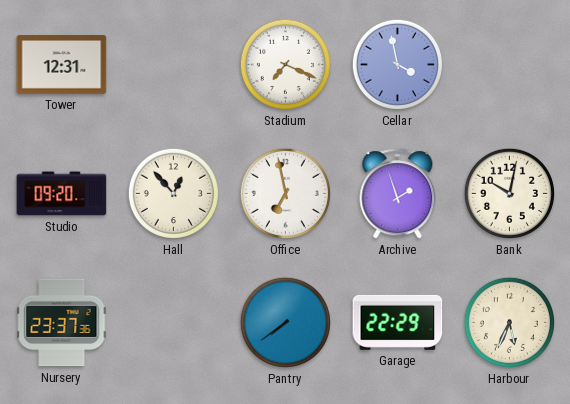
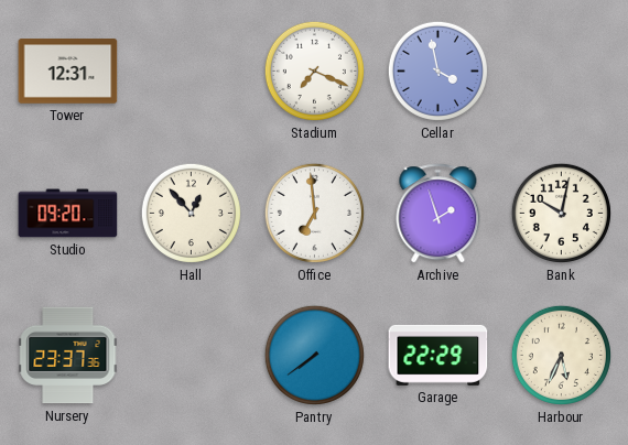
Office: 6:58 -> 6:59 (314, 213)
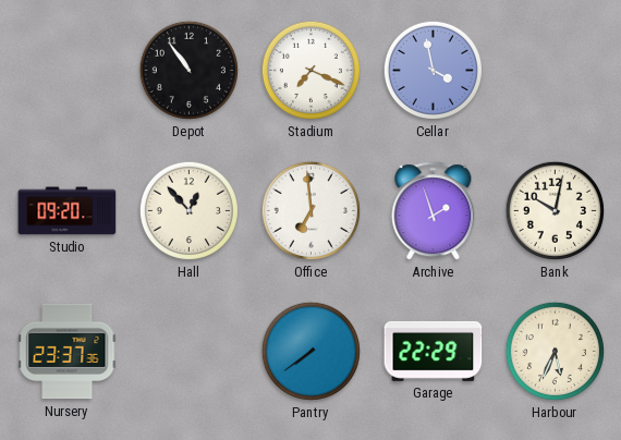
Tower: 12:31 -> none (68, 72)
Depot: none -> 10:54 (188, 70)
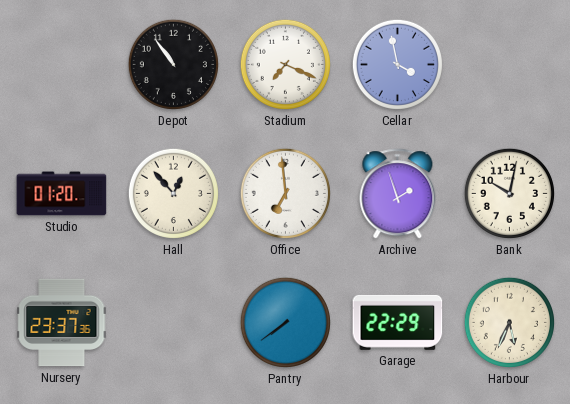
Studio: 09:20 -> 01:20 (62, 194)
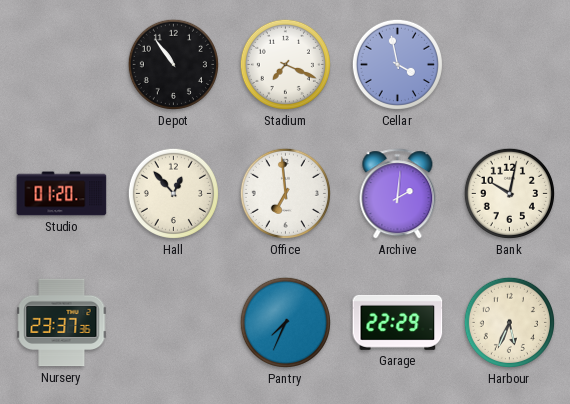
Archive: 1:57 -> 2:01 (398, 194)
Pantry: 7:39 -> 7:34 (285, 322)
